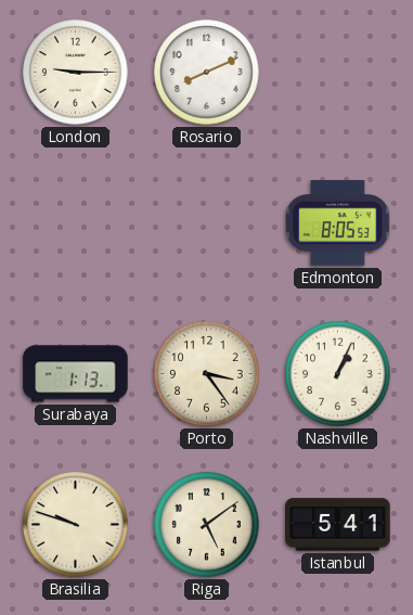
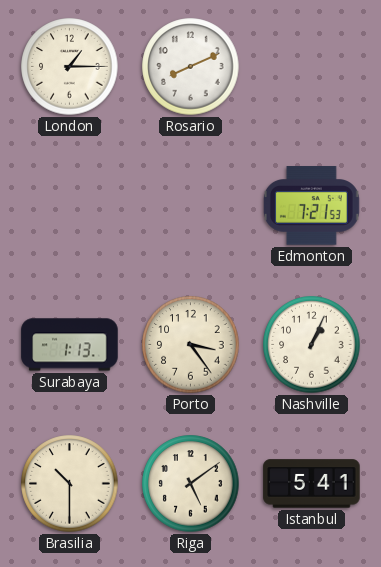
London: 9:15 -> 1:15 (70, 67)
Edmonton: 8:05 -> 7:21 (311, 206)
Brasilia: 9:48 -> 10:30 (70, 484)
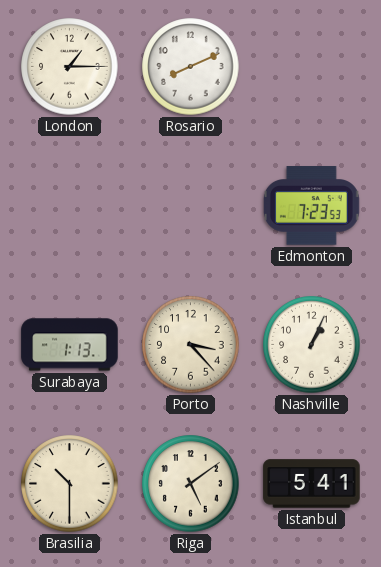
Edmonton: 7:21 -> 7:23 (311, 206)
Porto: 3:24 -> 3:23 (191, 345)
